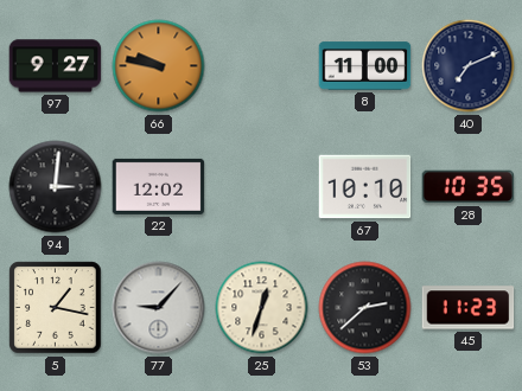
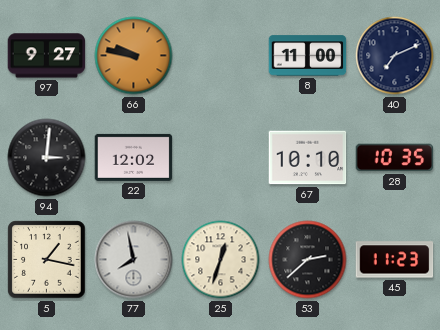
77: 9:07 -> 7:58 (134, 260)
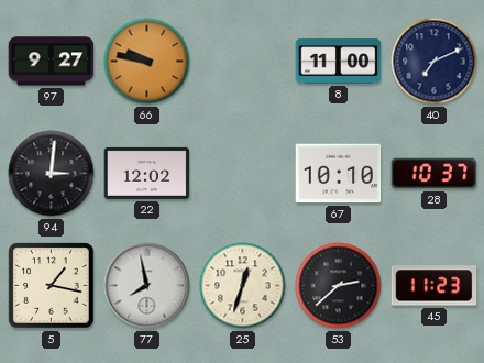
28: 10:35 -> 10:37 (435, 174)
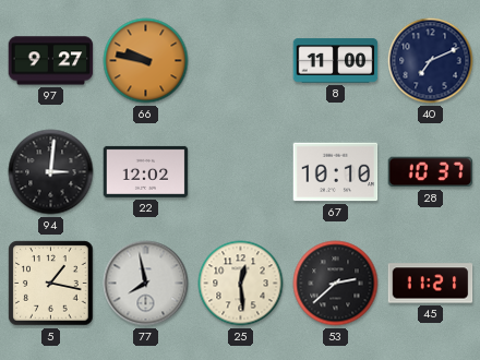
25: 12:33 -> 12:29 (241, 284)
45: 11:23 -> 11:21 (431, 284)
